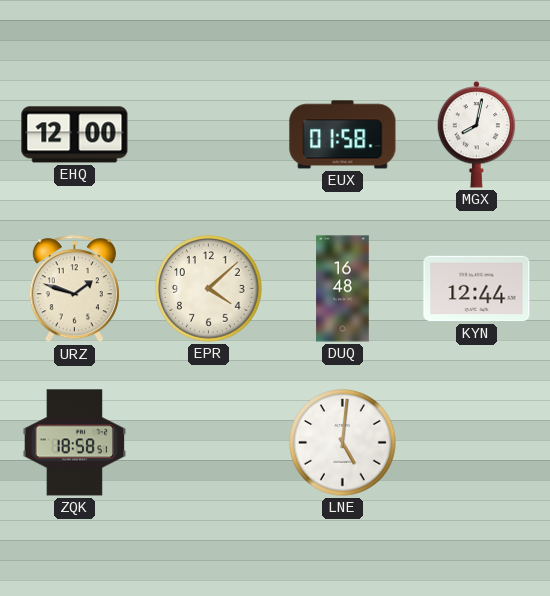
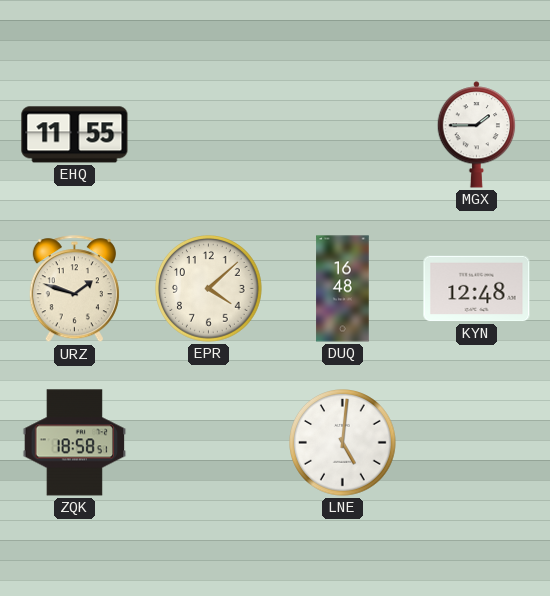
EHQ: 12:00 -> 11:55 (75, 135)
EUX: 01:58 -> none (343, 135)
MGX: 8:02 -> 1:45 (477, 135)
KYN: 12:44 -> 12:48 (477, 289)
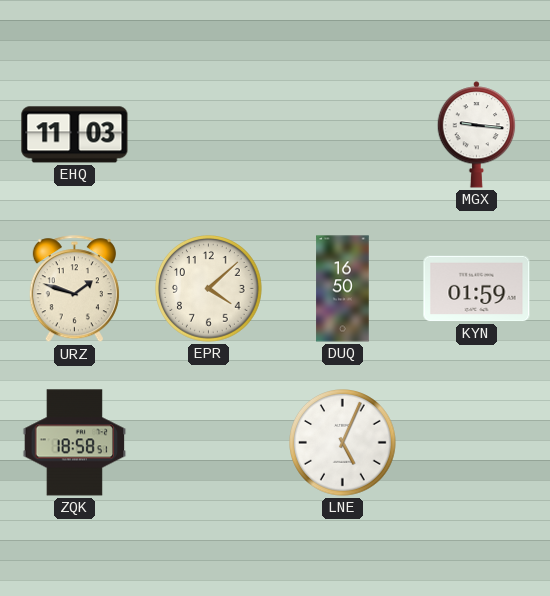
EHQ: 11:55 -> 11:03 (75, 135)
MGX: 1:45 -> 9:16 (477, 135)
DUQ: 16:48 -> 16:50 (343, 289)
KYN: 12:48 -> 01:59 (477, 289)
LNE: 5:01 -> 5:04 (343, 443)
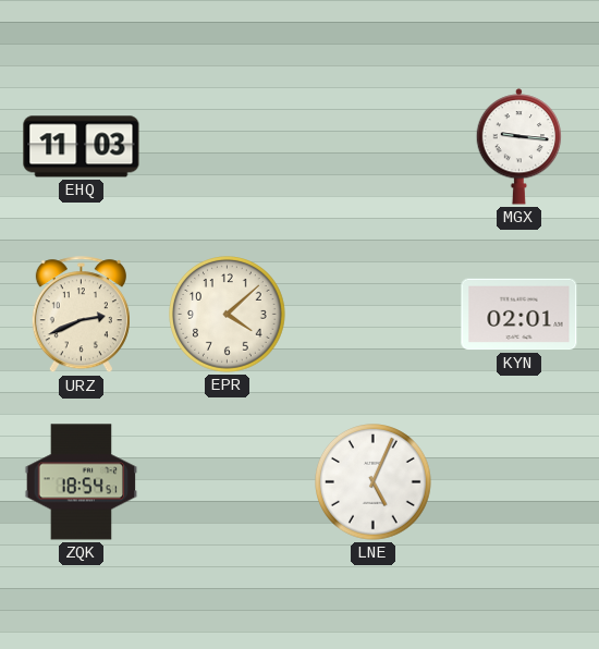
URZ: 1:48 -> 2:41 (81, 315)
DUQ: 16:50 -> none (343, 289)
KYN: 01:59 -> 02:01 (519, 315)
ZQK: 18:58 -> 18:54 (82, 482)
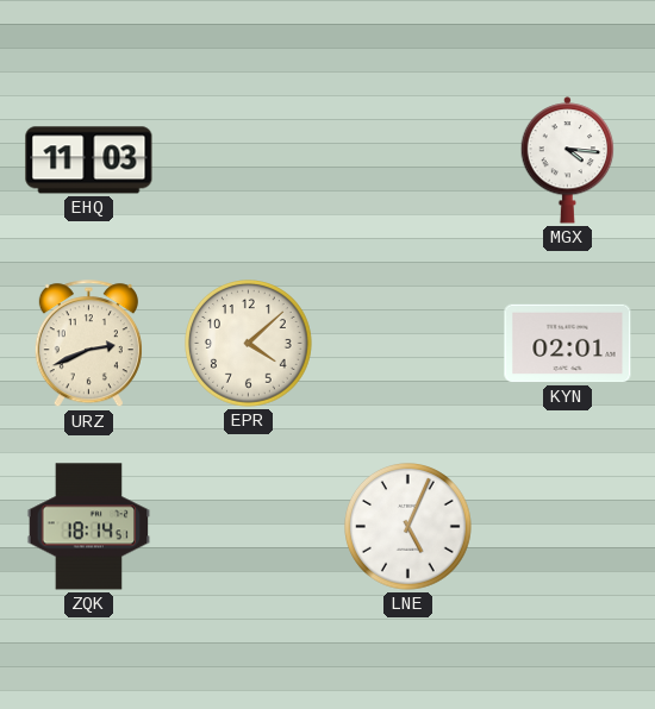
MGX: 9:16 -> 4:16 (568, 161)
ZQK: 18:54 -> 18:14 (89, 527)
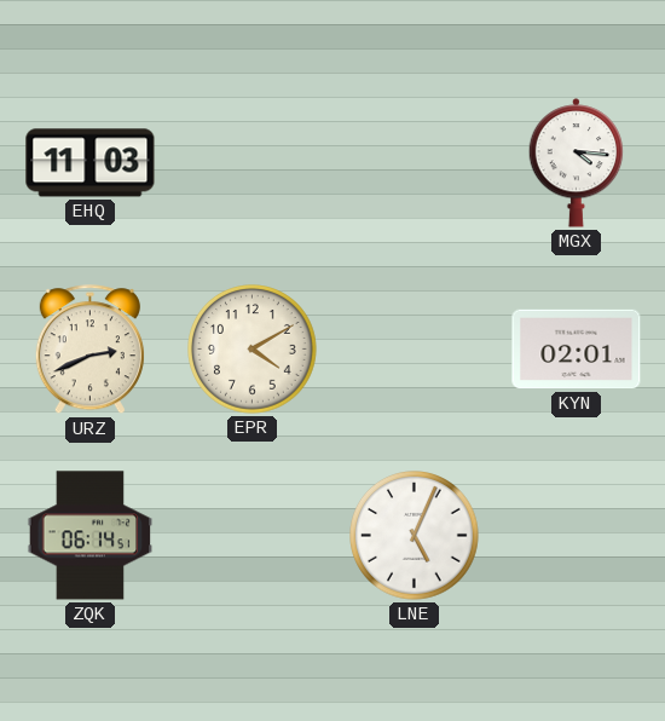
EPR: 4:08 -> 4:10 (253, 350)
ZQK: 18:14 -> 06:14 (91, 536)
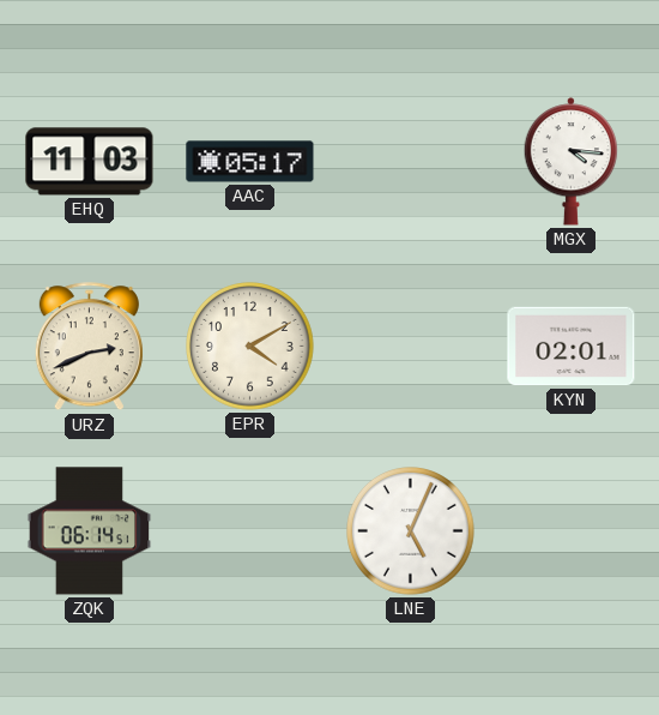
AAC: none -> 05:17 (250, 162)
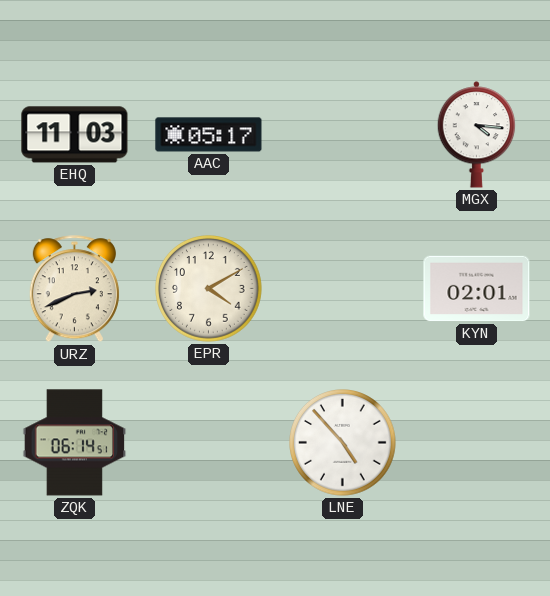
LNE: 5:04 -> 4:53 (343, 443)
